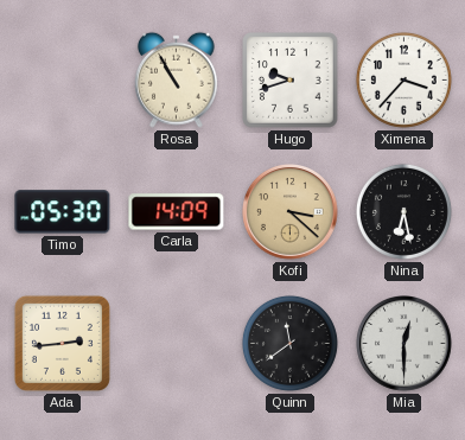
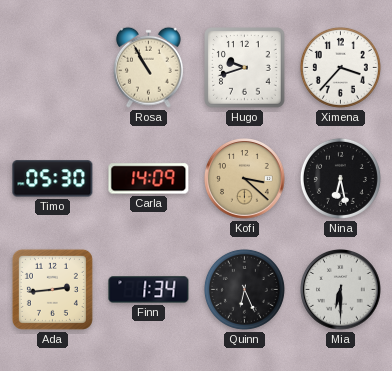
Finn: none -> 1:34 (149, 290)
Quinn: 11:39 -> 6:26 (244, 289)
Mia: 12:30 -> 6:30 (341, 290)
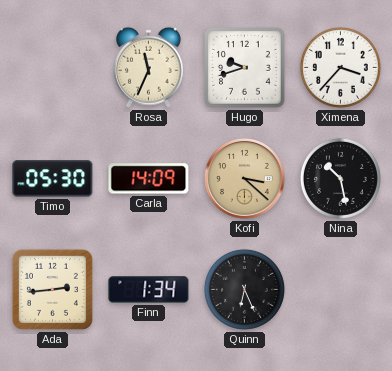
Rosa: 10:55 -> 11:34 (149, 67)
Nina: 6:28 -> 10:28 (340, 178)
Mia: 6:30 -> none (341, 290)
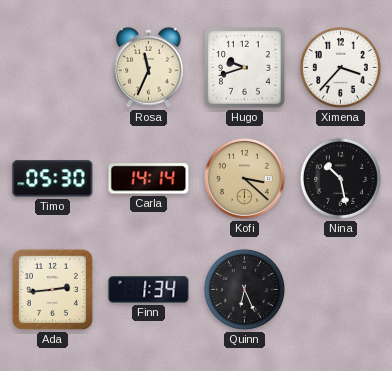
Carla: 14:09 -> 14:14 (149, 179)
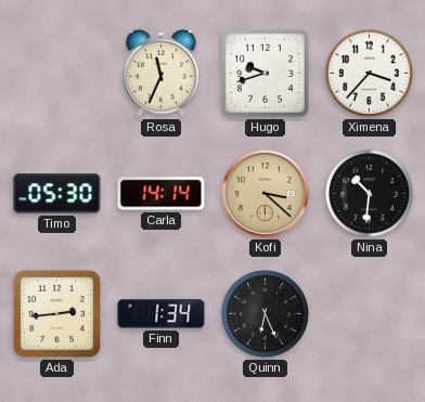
Nina: 10:28 -> 10:31 (369, 193)
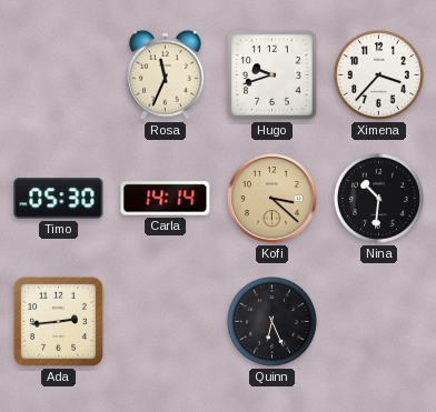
Finn: 1:34 -> none (162, 314)
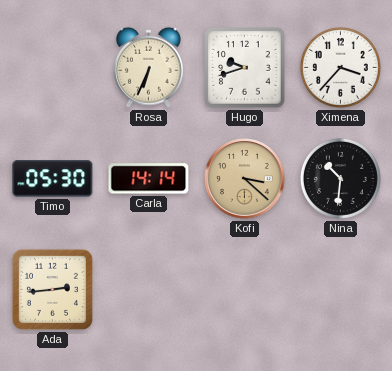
Rosa: 11:34 -> 6:34 (149, 67)
Quinn: 6:26 -> none (271, 321)
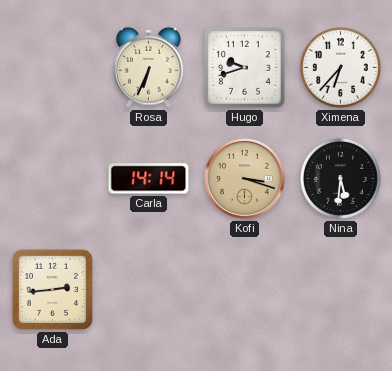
Ximena: 3:37 -> 6:37 (340, 67)
Timo: 05:30 -> none (53, 179)
Kofi: 3:22 -> 3:18 (245, 179)
Nina: 10:31 -> 5:31 (340, 178)
